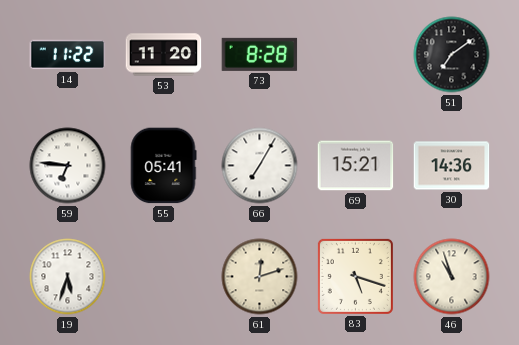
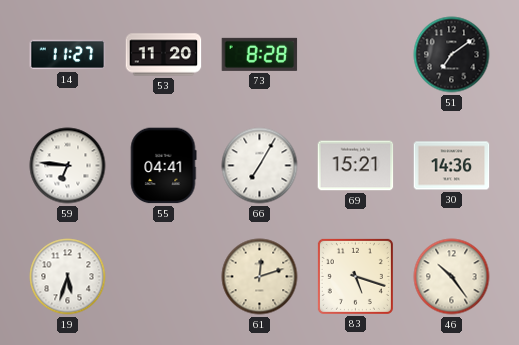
14: 11:22 -> 11:27 (68, 55)
55: 05:41 -> 04:41 (163, 166)
46: 10:57 -> 10:24 (452, 277)
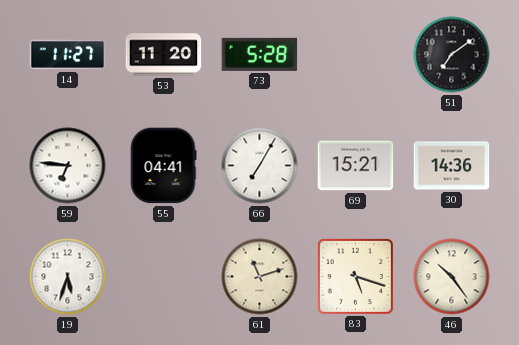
73: 8:28 -> 5:28 (260, 54)
61: 12:12 -> 11:12 (260, 277)
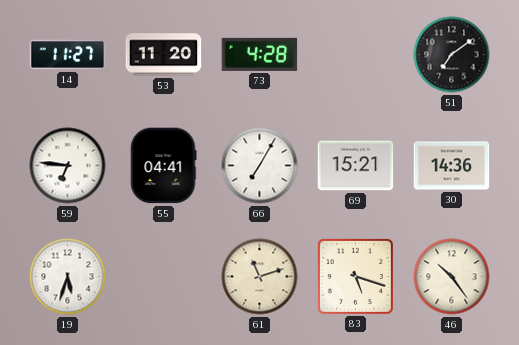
73: 5:28 -> 4:28 (260, 54)
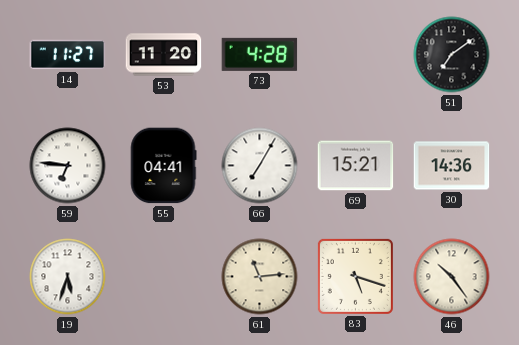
61: 11:12 -> 11:14 (260, 277)
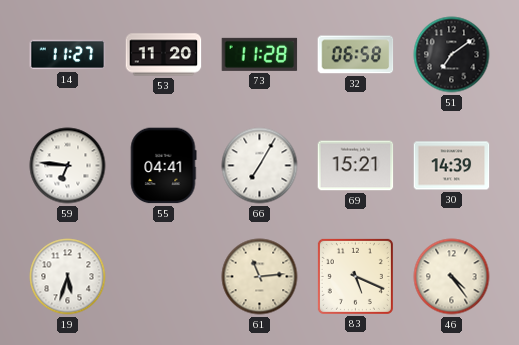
73: 4:28 -> 11:28 (260, 54)
32: none -> 06:58 (356, 55)
30: 14:36 -> 14:39 (452, 166)
83: 5:18 -> 5:19 (355, 276)
46: 10:24 -> 4:24 (452, 277)
